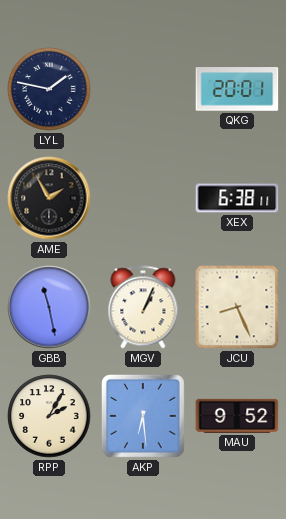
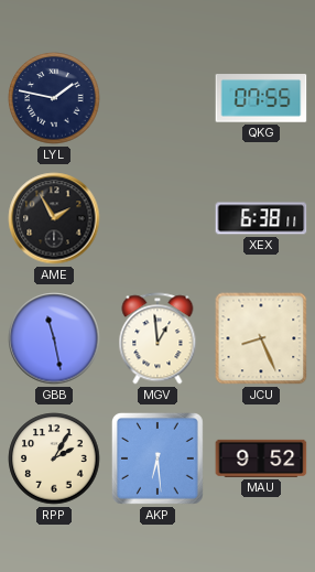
QKG: 20:01 -> 07:55 (261, 98)
MGV: 1:04 -> 12:59 (157, 338)
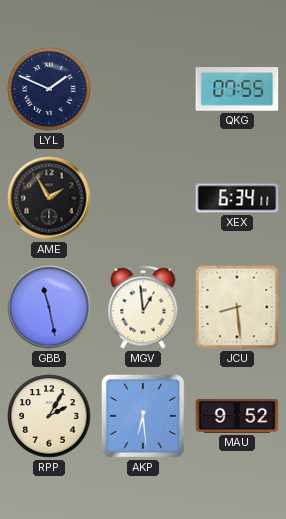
LYL: 1:47 -> 1:49 (49, 89)
XEX: 6:38 -> 6:34 (237, 198)
JCU: 8:26 -> 8:29 (237, 307)
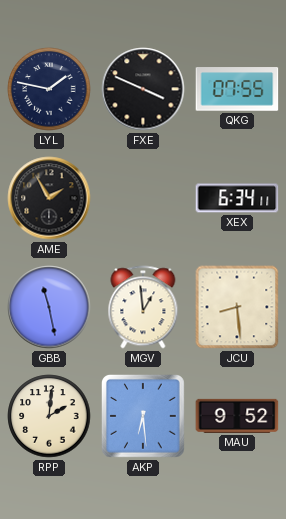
LYL: 1:49 -> 1:47 (49, 89)
FXE: none -> 3:49 (143, 89)
RPP: 2:05 -> 2:01 (49, 416)
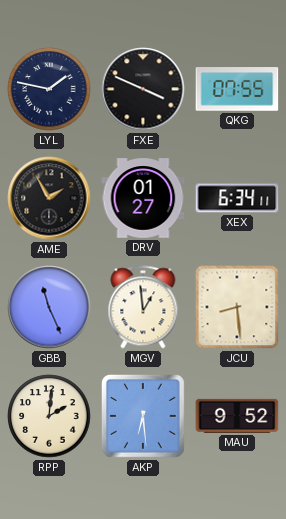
DRV: none -> 01:27 (143, 198)
GBB: 11:28 -> 11:26 (49, 307)
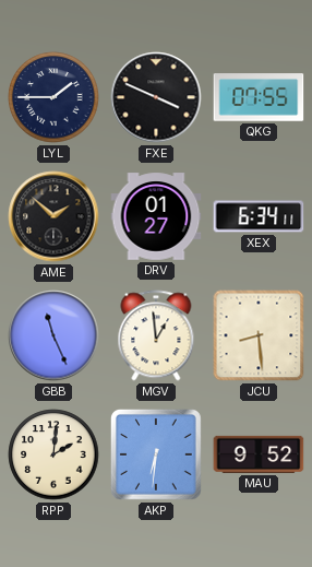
LYL: 1:47 -> 1:45 (53, 97)
AME: 1:55 -> 1:52 (53, 216)
AKP: 6:29 -> 6:31 (157, 456)
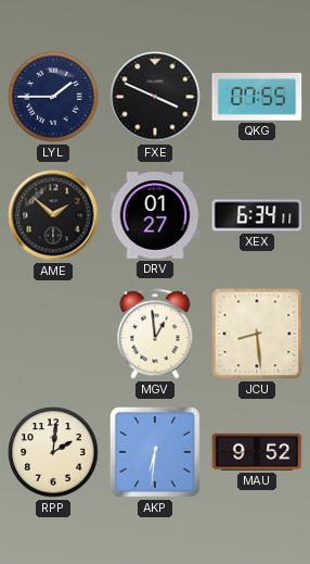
GBB: 11:26 -> none (53, 335)
